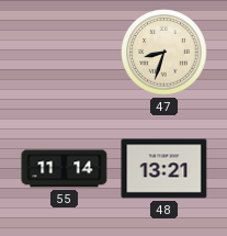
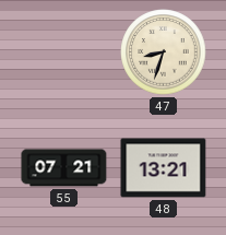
55: 11:14 -> 07:21 (64, 168)
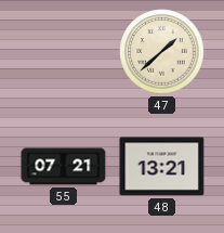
47: 8:33 -> 1:38 (162, 52)
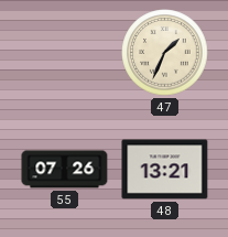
47: 1:38 -> 1:34 (165, 53)
55: 07:21 -> 07:26 (65, 170)
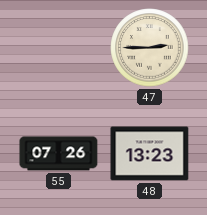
47: 1:34 -> 2:45 (150, 48)
48: 13:21 -> 13:23 (150, 154)
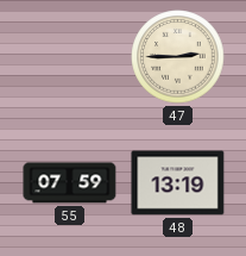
55: 07:26 -> 07:59 (70, 183)
48: 13:23 -> 13:19 (178, 183)
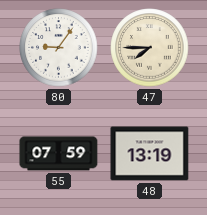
80: none -> 9:06 (59, 48)
47: 2:45 -> 7:45 (150, 48)
